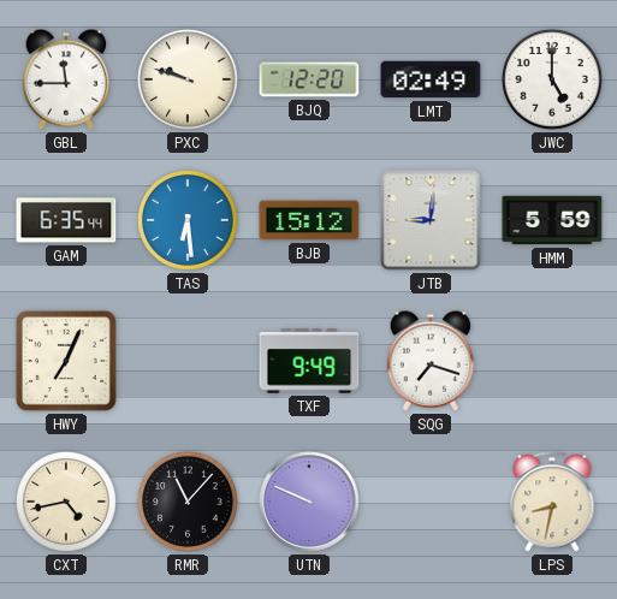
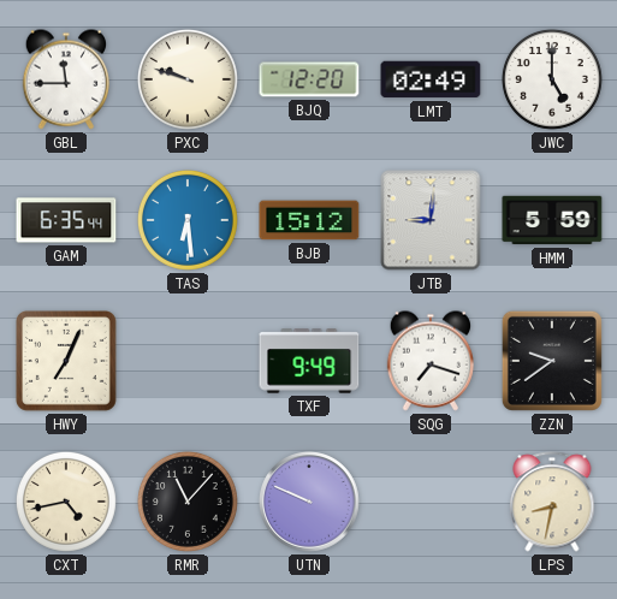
ZZN: none -> 9:39 (552, 361)
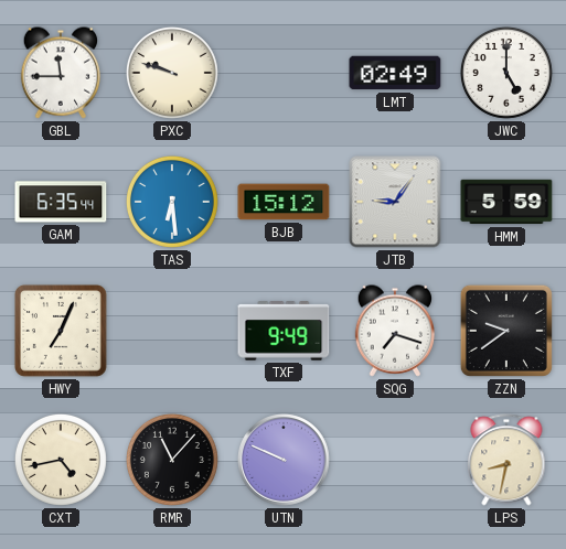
BJQ: 12:20 -> none (309, 79)
JTB: 9:01 -> 9:06 (395, 202)
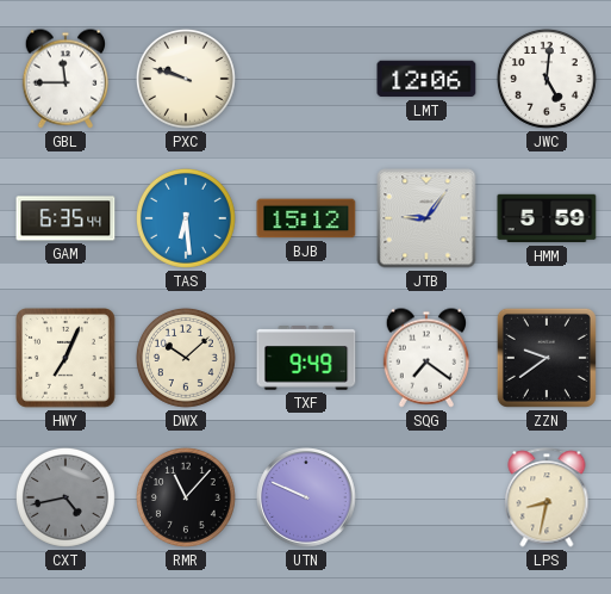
LMT: 02:49 -> 12:06 (426, 79)
JWC: 5:00 -> 5:01 (547, 79)
DWX: none -> 10:08 (186, 358)
SQG: 7:18 -> 7:21 (426, 358)
CXT dial: cream -> grey (66, 497)
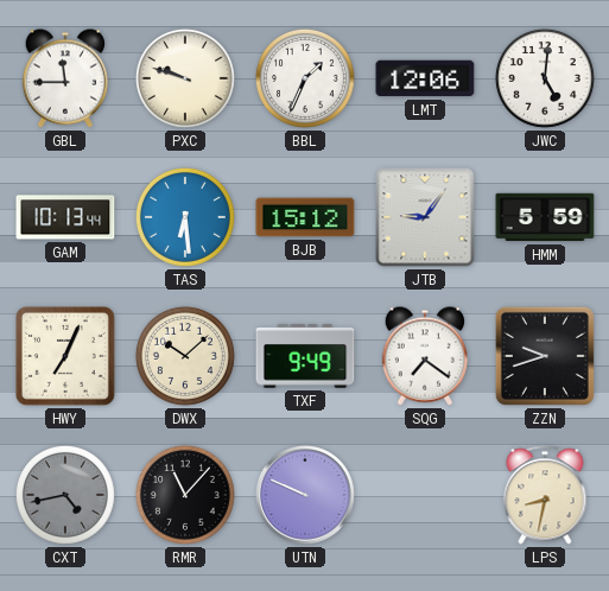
BBL: none -> 1:34 (305, 78)
GAM: 6:35 -> 10:13 (65, 217)
ZZN: 9:39 -> 9:42 (545, 356)
